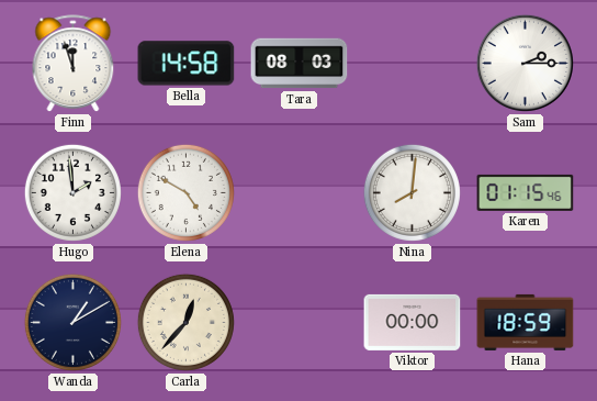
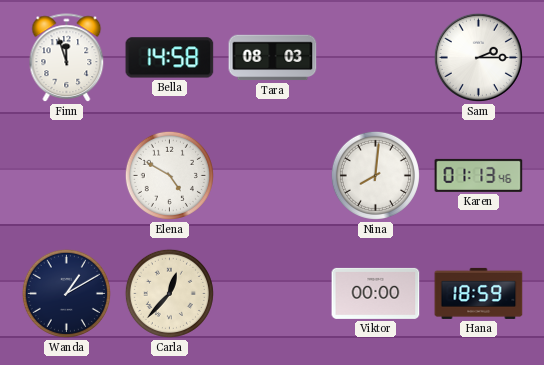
Hugo: 1:59 -> none (72, 192)
Karen: 01:15 -> 01:13 (479, 175)
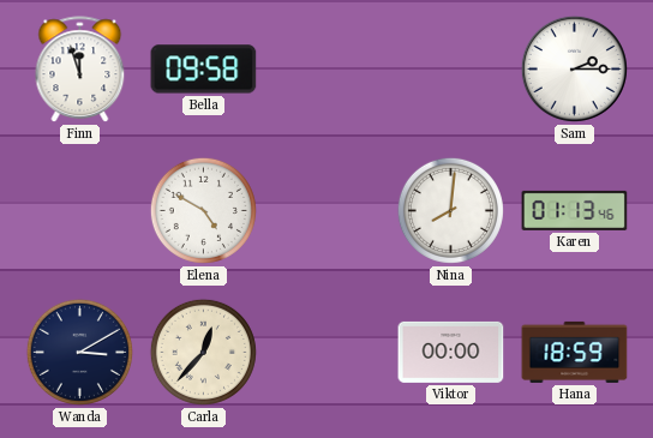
Bella: 14:58 -> 09:58 (204, 70)
Tara: 08:03 -> none (273, 58)
Wanda: 1:10 -> 3:10 (79, 352)
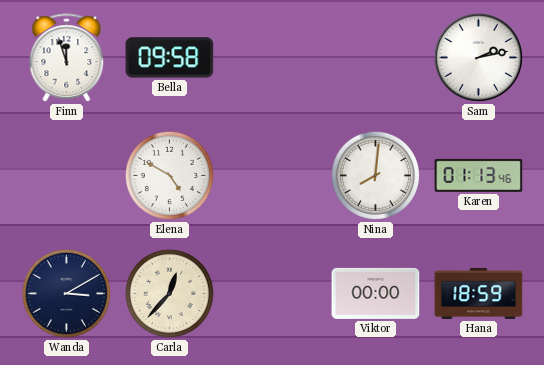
Sam: 2:15 -> 2:13 (478, 57)
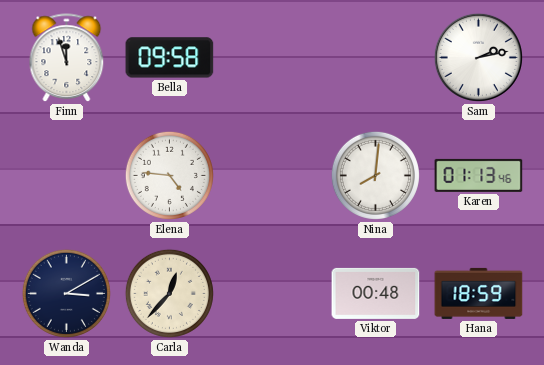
Elena: 4:50 -> 4:46 (169, 175)
Viktor: 00:00 -> 00:48 (376, 293)
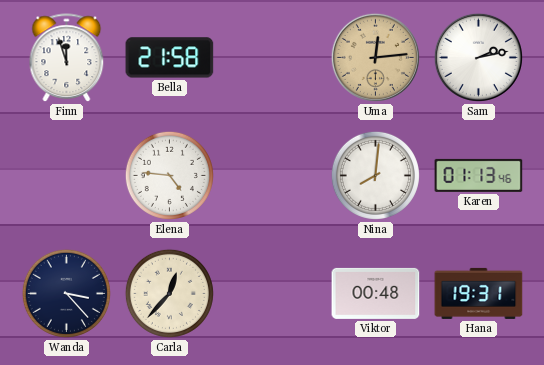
Bella: 09:58 -> 21:58 (170, 58)
Uma: none -> 12:14 (375, 57)
Wanda: 3:10 -> 3:23 (66, 293)
Hana: 18:59 -> 19:31 (479, 293)
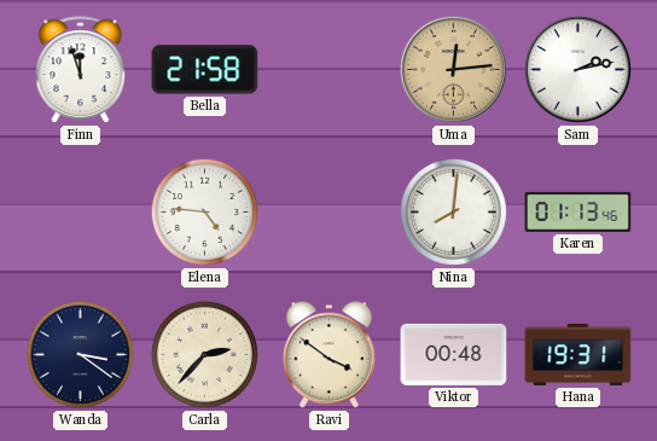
Wanda: 3:23 -> 3:21 (80, 354)
Carla: 12:37 -> 2:37 (204, 354)
Ravi: none -> 3:51 (328, 355)
